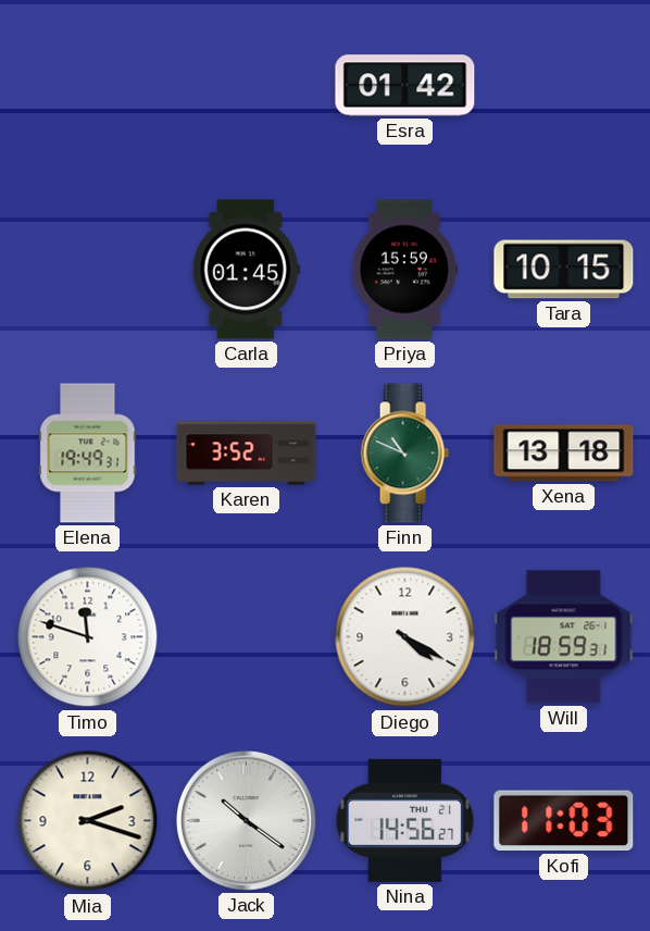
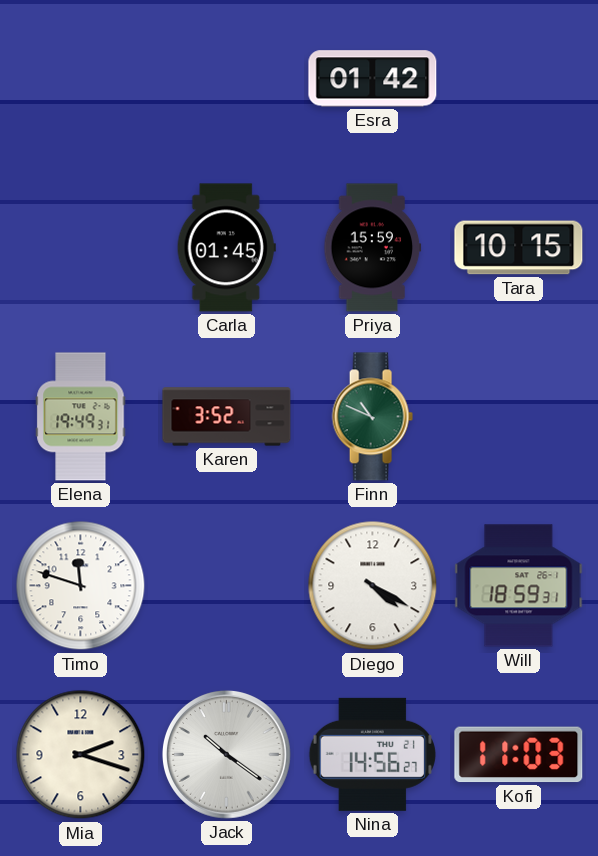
Xena: 13:18 -> none (564, 454)
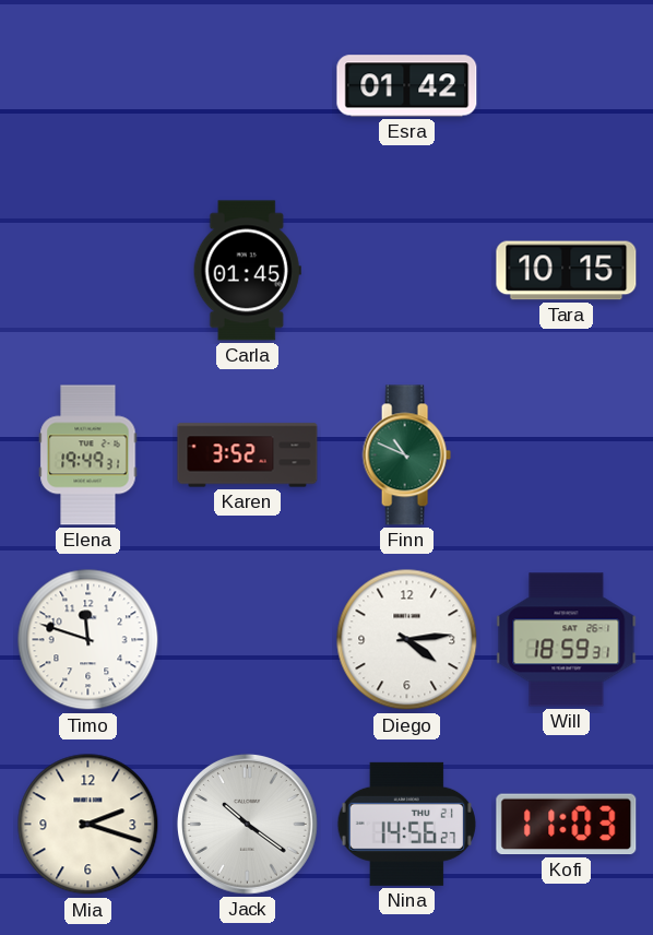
Priya: 15:59 -> none (373, 248)
Diego: 4:20 -> 4:14 (407, 640)
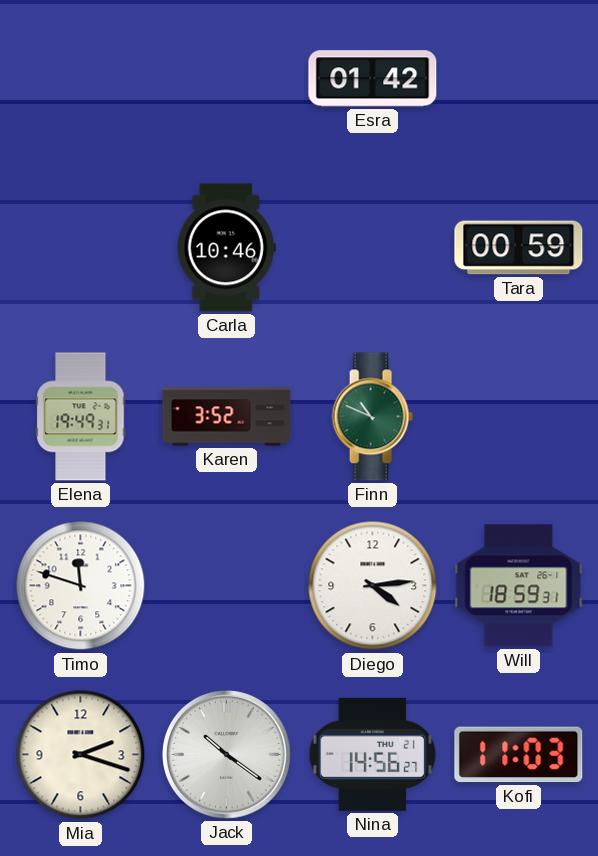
Carla: 01:45 -> 10:46 (226, 248)
Tara: 10:15 -> 00:59 (519, 248)
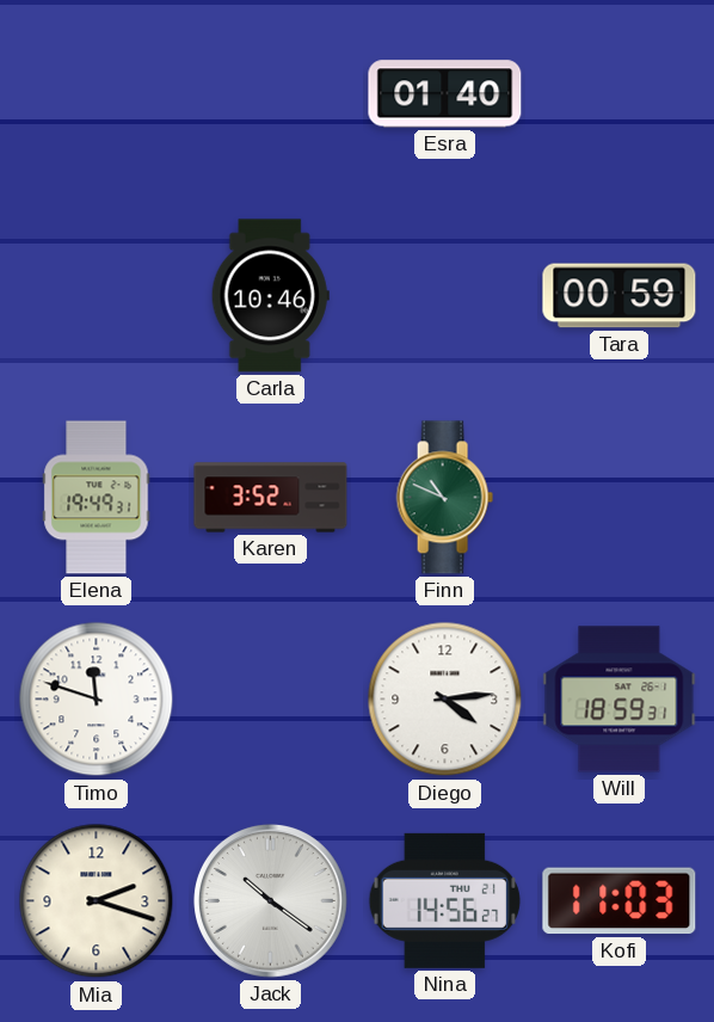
Esra: 01:42 -> 01:40 (445, 94)
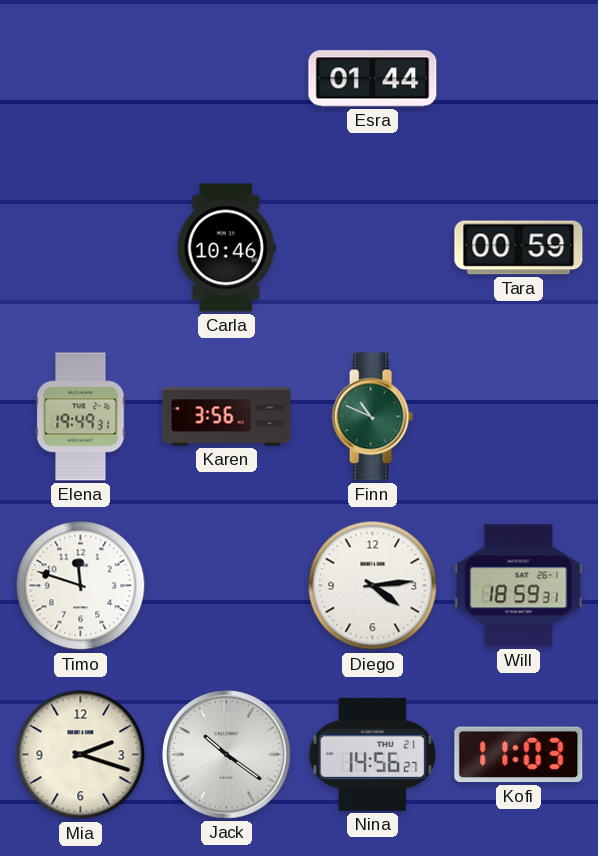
Esra: 01:40 -> 01:44 (373, 79)
Karen: 3:52 -> 3:56 (227, 417)
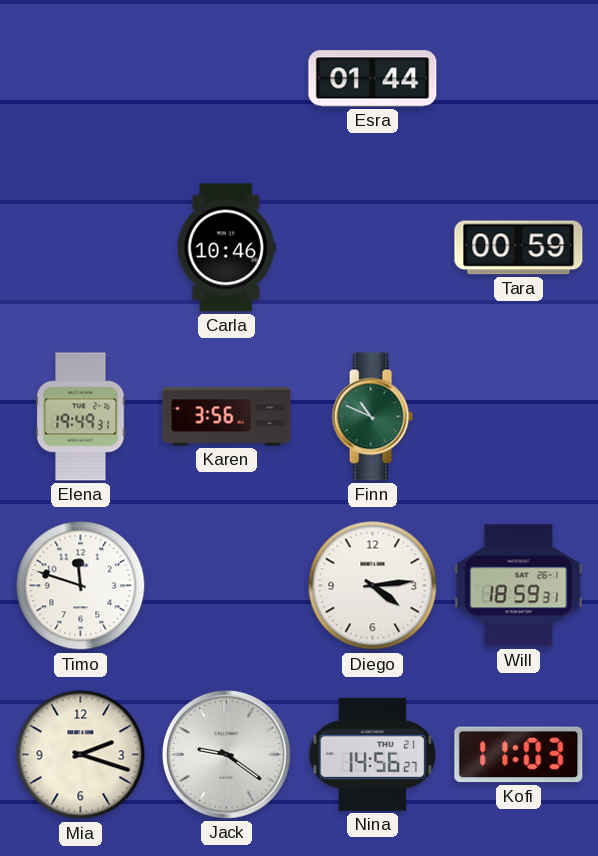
Jack: 10:21 -> 9:21 (226, 754)
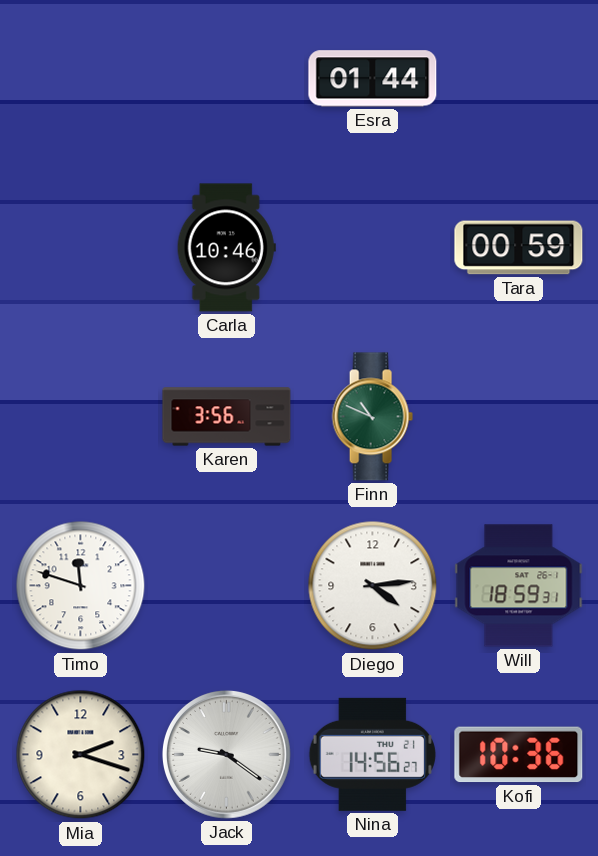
Elena: 19:49 -> none (81, 417)
Kofi: 11:03 -> 10:36 (519, 755)
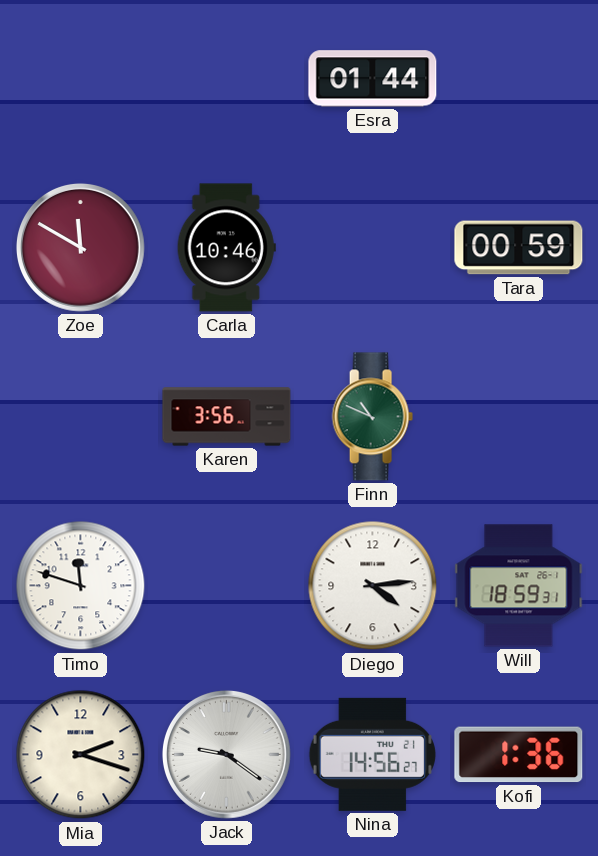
Zoe: none -> 11:50 (80, 247)
Kofi: 10:36 -> 1:36 (519, 755)
